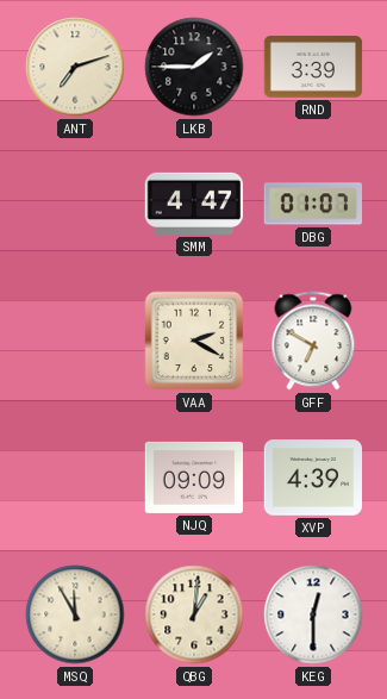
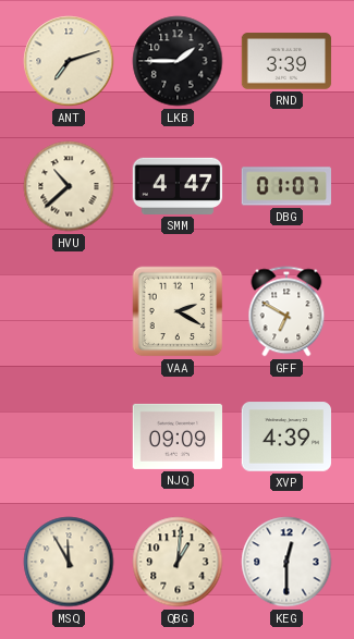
HVU: none -> 10:38 (69, 186)
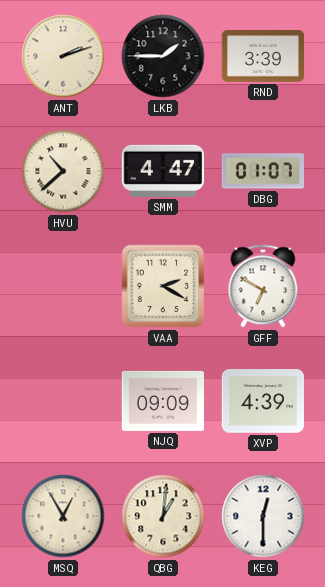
ANT: 7:12 -> 2:12 (63, 56)
MSQ: 11:55 -> 12:55 (63, 516)
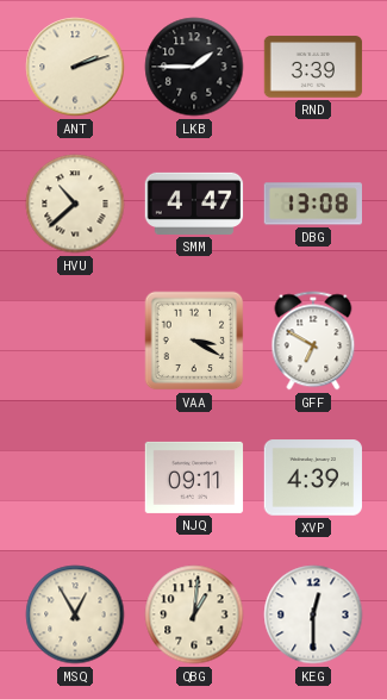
DBG: 01:07 -> 13:08 (312, 204)
VAA: 2:20 -> 3:20 (194, 341)
NJQ: 09:09 -> 09:11 (194, 478)
